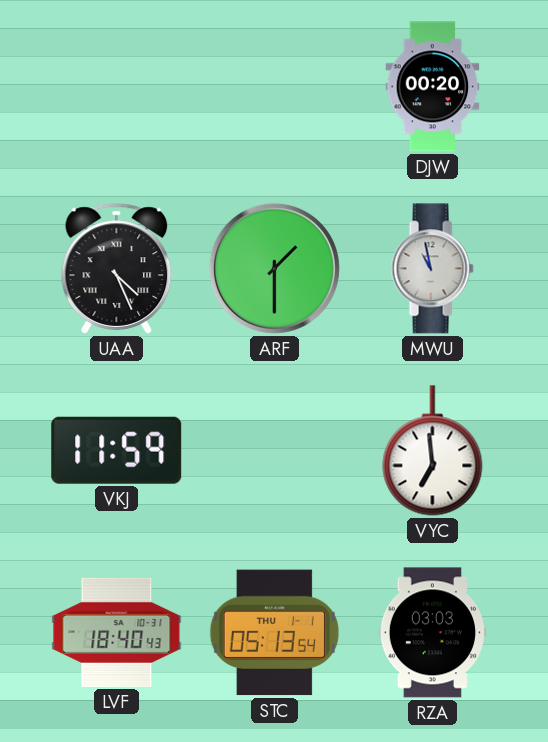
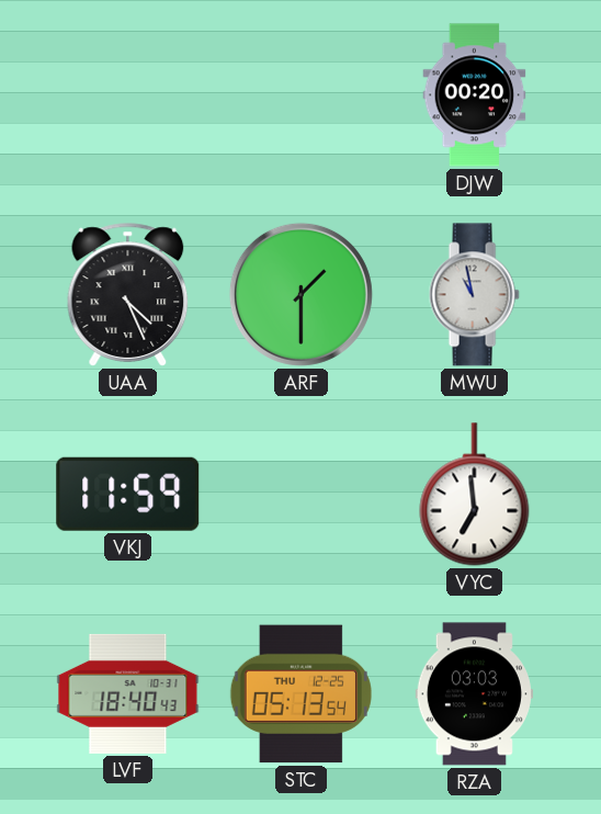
STC date: THU 1-1 -> THU 12-25 (300, 694)
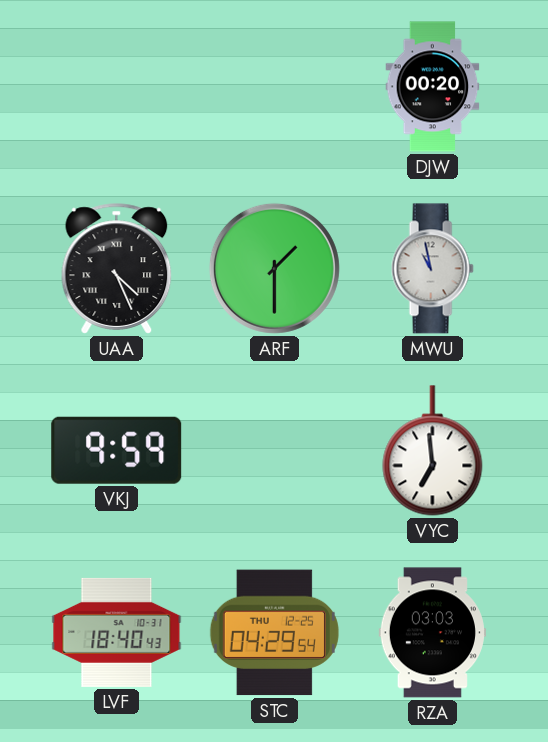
VKJ: 11:59 -> 9:59 (117, 450)
STC: 05:13 -> 04:29 (274, 633)
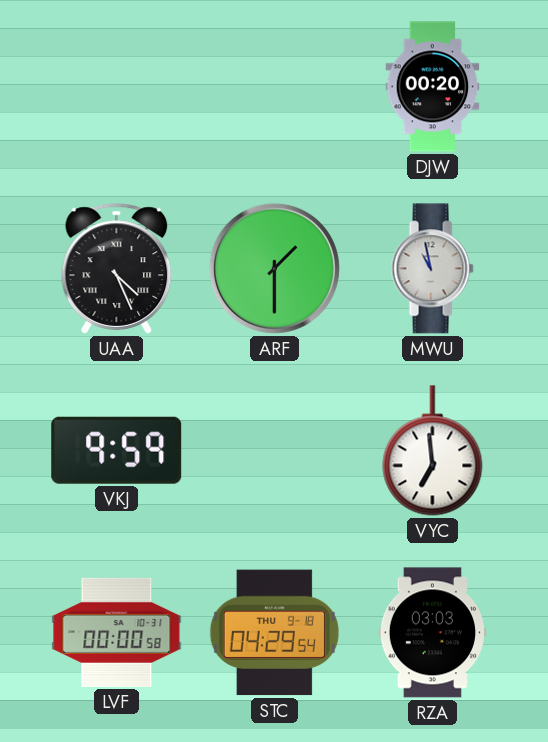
LVF: 18:40 -> 00:00 (117, 632)
STC date: THU 12-25 -> THU 9-18 (274, 633)
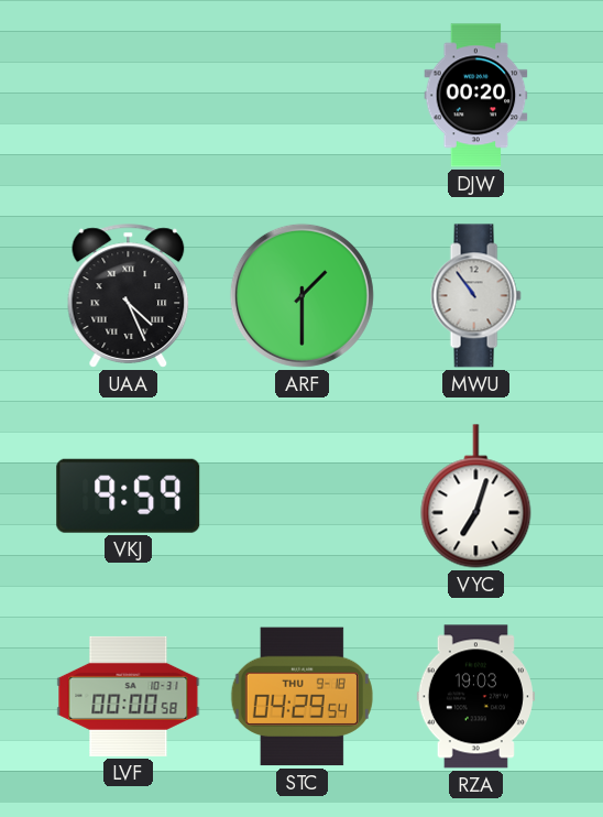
MWU: 10:58 -> 10:54 (475, 296)
VYC: 6:59 -> 7:03 (476, 497)
RZA: 03:03 -> 19:03 (475, 697)
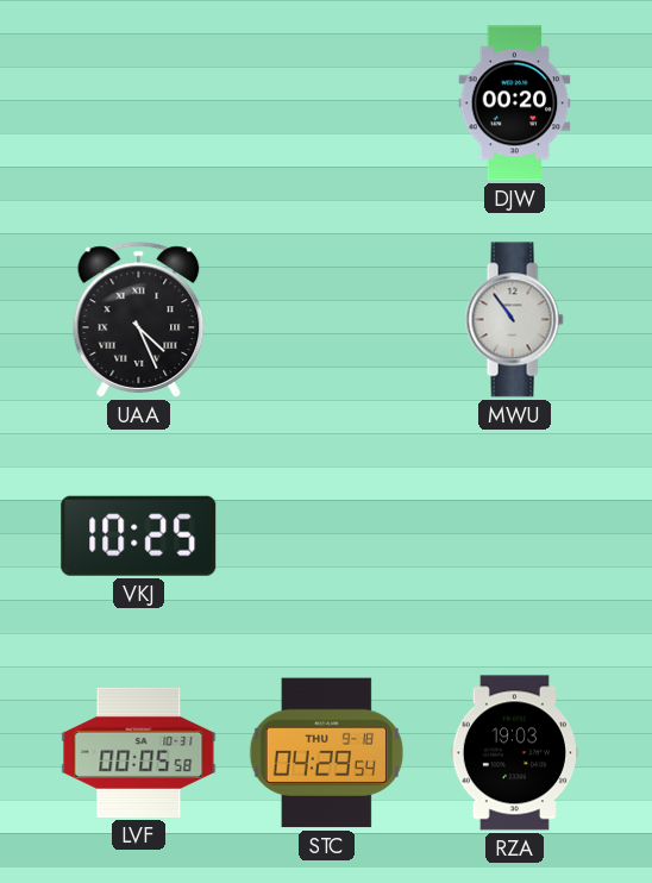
ARF: 1:30 -> none (301, 295)
VKJ: 9:59 -> 10:25 (139, 536)
VYC: 7:03 -> none (476, 497)
LVF: 00:00 -> 00:05 (139, 752)
